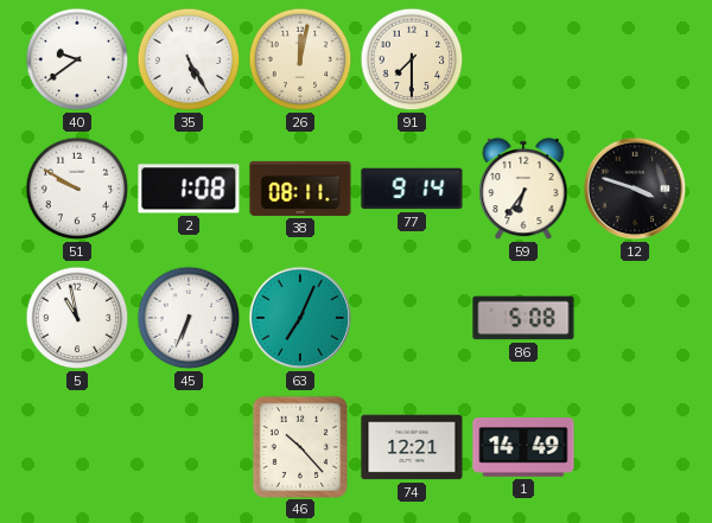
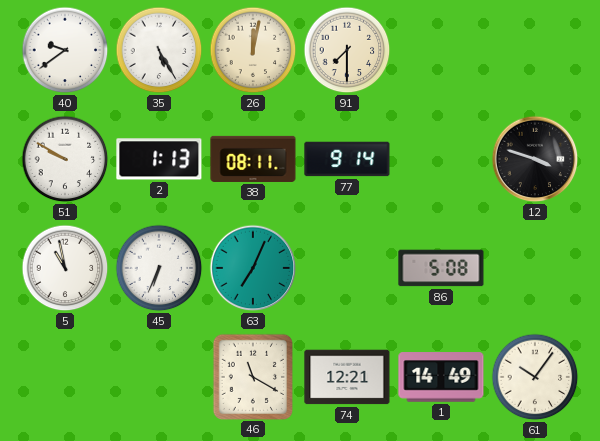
2: 1:08 -> 1:13 (159, 159)
59: 6:36 -> none (523, 189)
46: 10:23 -> 11:20 (252, 376)
61: none -> 10:06 (535, 377)
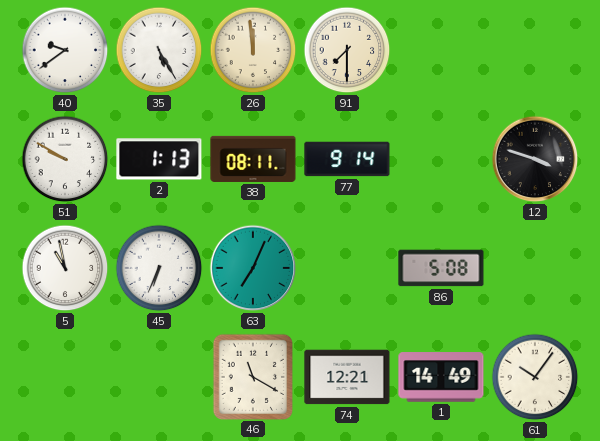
26: 12:02 -> 11:59 (253, 50)
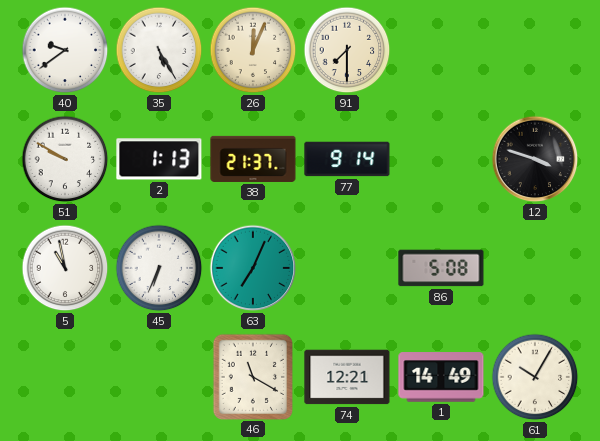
26: 11:59 -> 12:04 (253, 50)
38: 08:11 -> 21:37 (253, 159)
61: 10:06 -> 10:05 (535, 377)
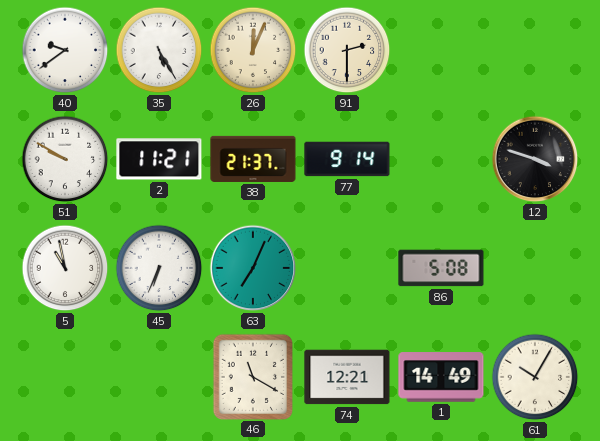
91: 7:30 -> 2:30 (347, 50)
2: 1:13 -> 11:21 (159, 159)
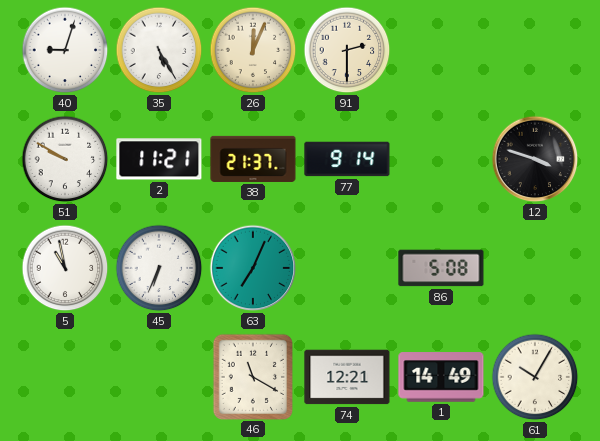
40: 9:39 -> 9:03 (65, 50)
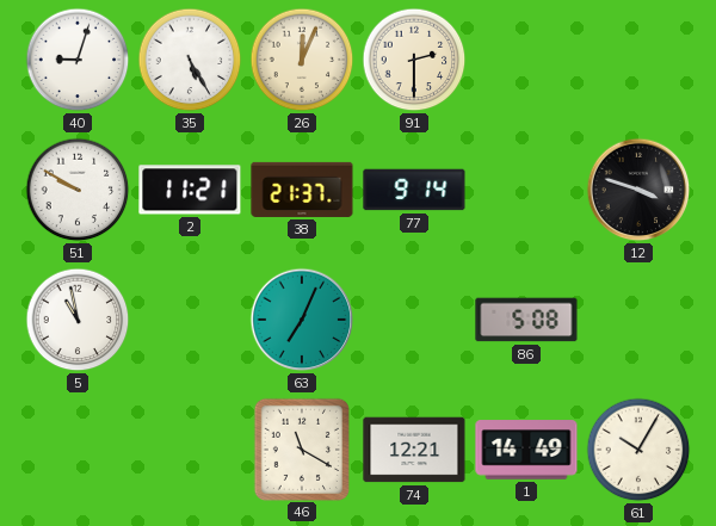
45: 6:34 -> none (159, 268)
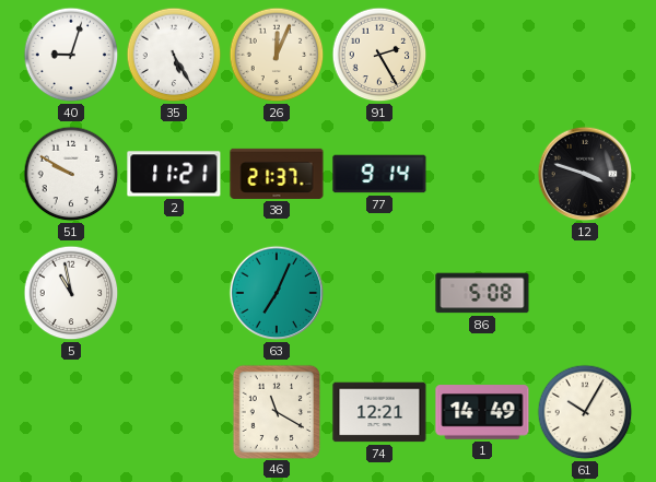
91: 2:30 -> 2:25 (379, 55)
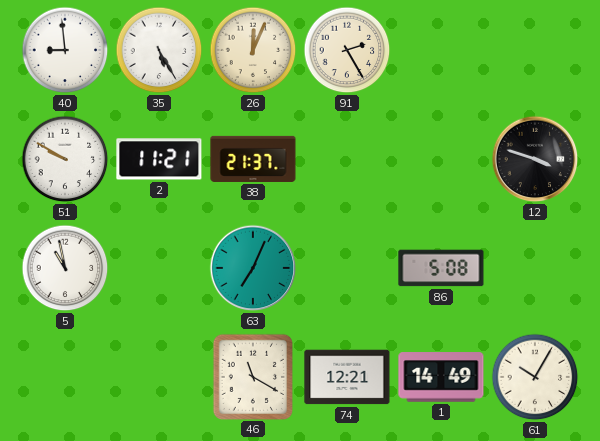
40: 9:03 -> 8:59 (65, 50)
77: 9:14 -> none (379, 174)
